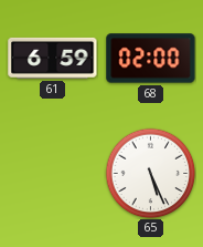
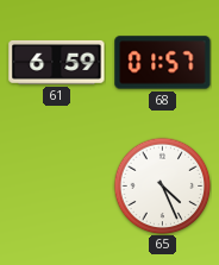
68: 02:00 -> 01:57 (163, 63)
65: 5:26 -> 4:26 (162, 185)
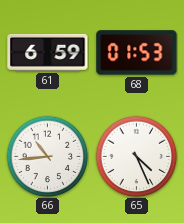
68: 01:57 -> 01:53 (137, 53)
66: none -> 10:44 (47, 156)
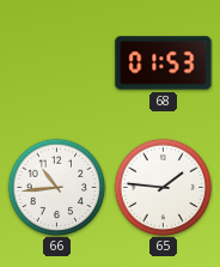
61: 6:59 -> none (48, 52)
65: 4:26 -> 1:46 (163, 187)
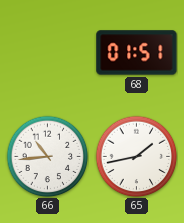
68: 01:53 -> 01:51 (137, 53)
65: 1:46 -> 1:43 (136, 156)
